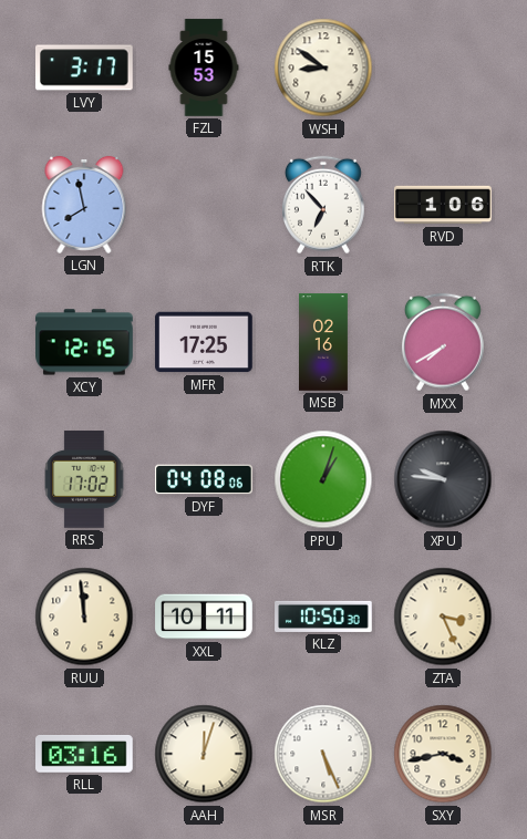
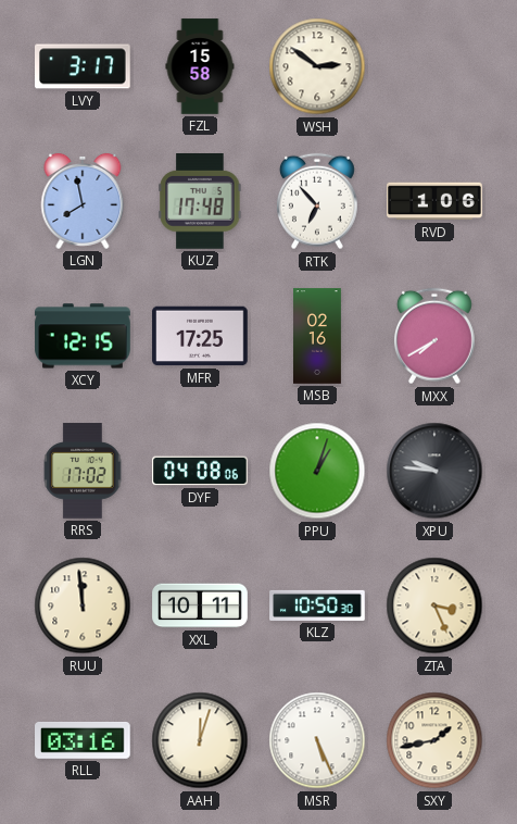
FZL: 15:53 -> 15:58 (200, 66)
WSH: 8:51 -> 2:51 (317, 66)
KUZ: none -> 17:48 (200, 202)
SXY: 3:43 -> 1:43 (434, 740)
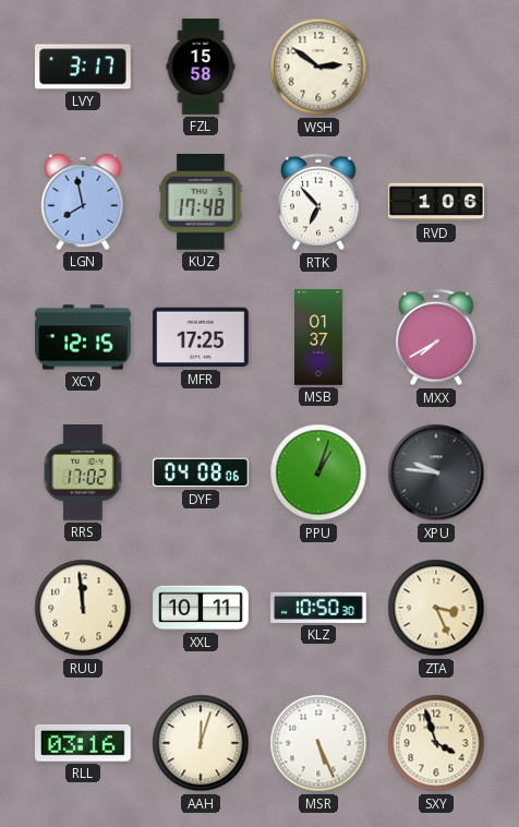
MSB: 02:16 -> 01:37 (319, 337)
SXY: 1:43 -> 3:57 (436, 743)
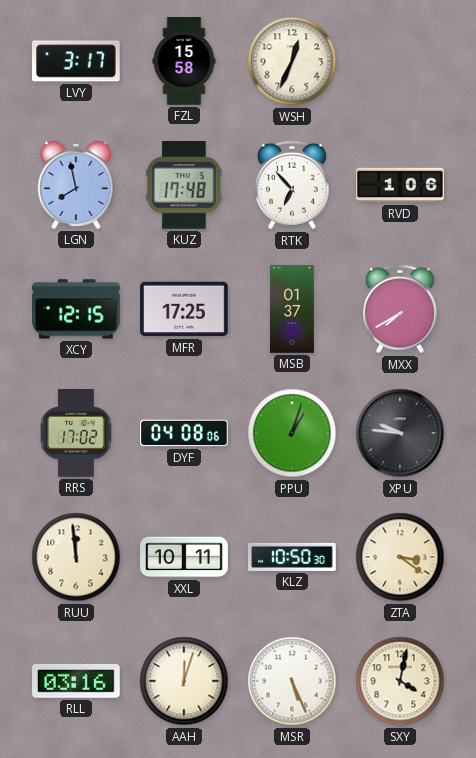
WSH: 2:51 -> 12:34 (292, 61)
ZTA: 3:26 -> 3:21 (400, 557)
SXY: 3:57 -> 4:02 (400, 681)
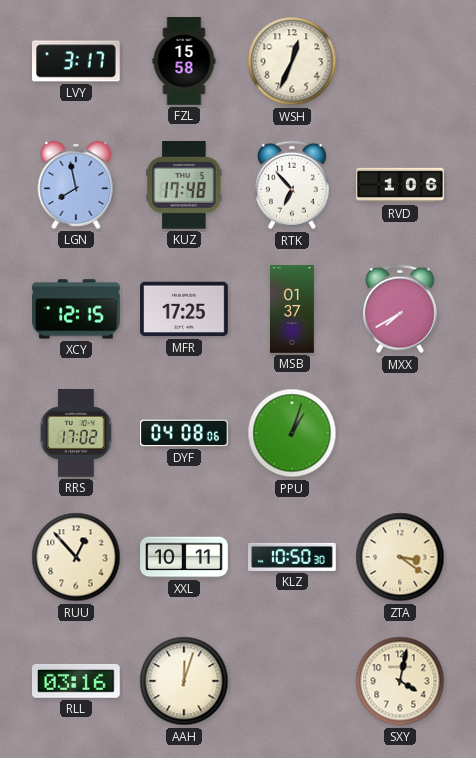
XPU: 9:46 -> none (400, 433)
RUU: 11:59 -> 12:53 (76, 557)
MSR: 5:26 -> none (292, 681)
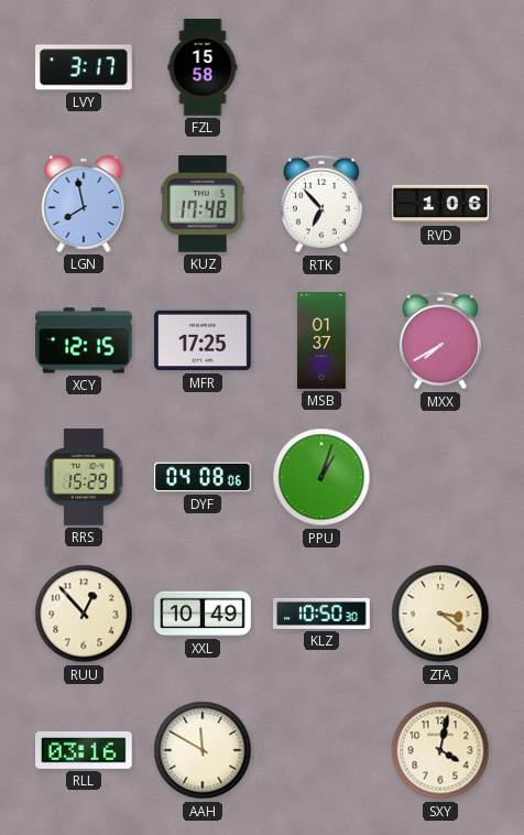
WSH: 12:34 -> none (292, 61)
RRS: 17:02 -> 15:29 (84, 477)
XXL: 10:11 -> 10:49 (203, 614)
AAH: 12:03 -> 11:50 (203, 750)
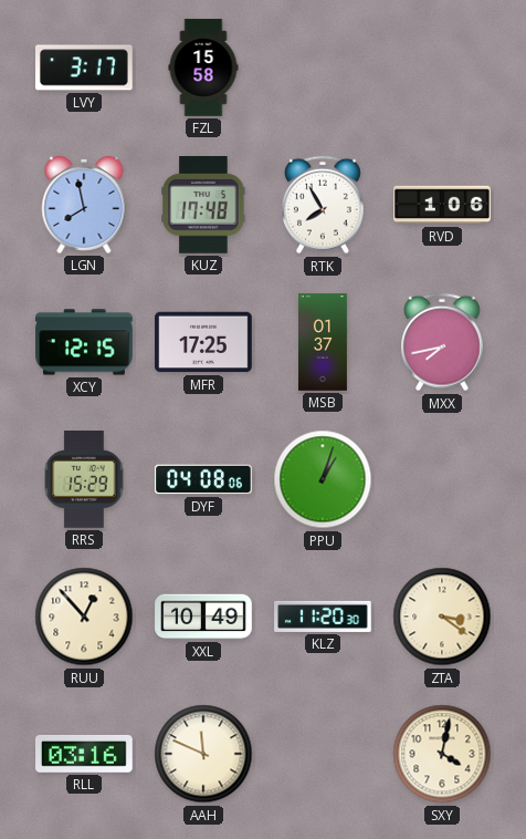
RTK: 6:53 -> 7:55 (323, 205)
MXX: 7:40 -> 7:43 (442, 342)
KLZ: 10:50 -> 11:20 (323, 617)
AAH: 11:50 -> 11:49 (203, 754)
